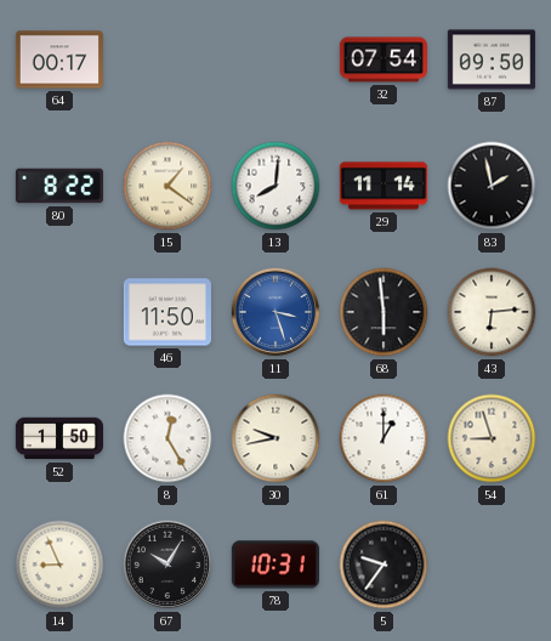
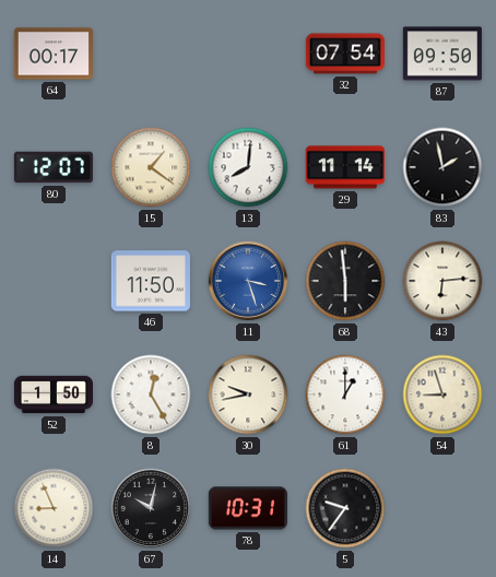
80: 8:22 -> 12:07 (54, 167)
67: 10:05 -> 10:02 (151, 508)
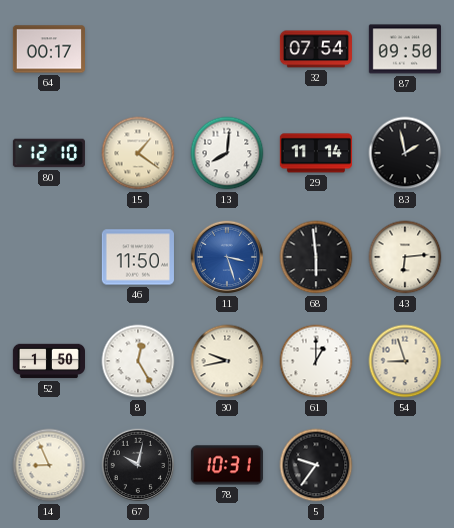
80: 12:07 -> 12:10 (49, 153)
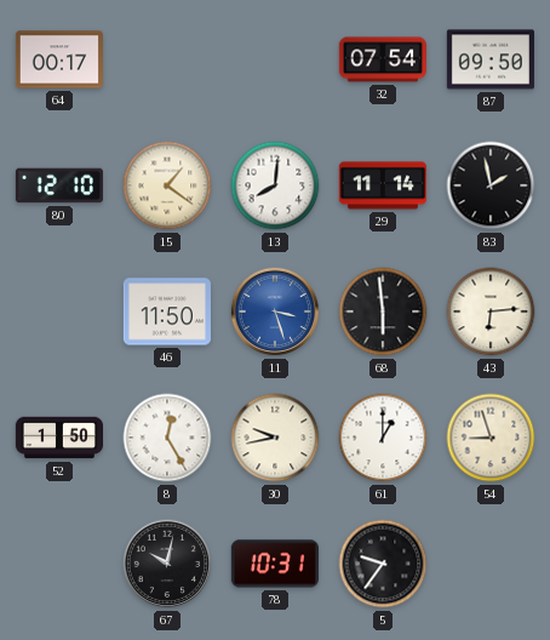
14: 8:56 -> none (49, 465)
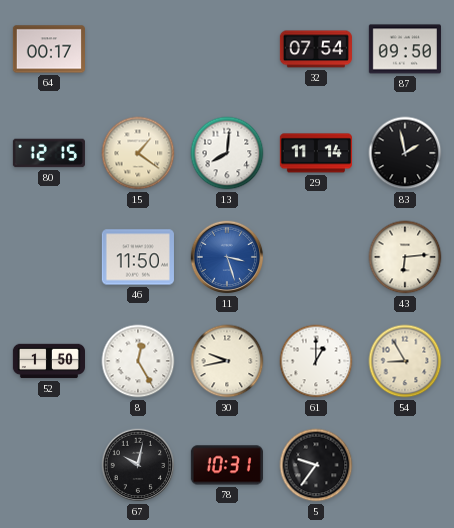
80: 12:10 -> 12:15 (49, 153)
68: 5:59 -> none (383, 312)
54: 8:57 -> 8:55 (405, 361)
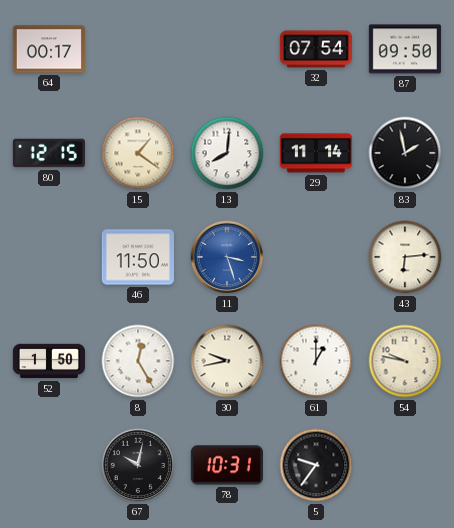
54: 8:55 -> 9:47 (405, 361)
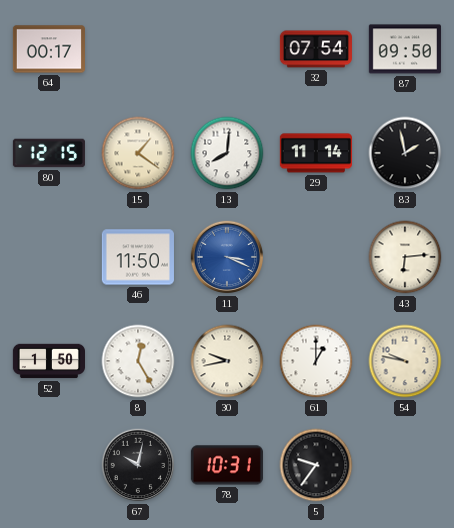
11: 3:27 -> 3:19 (227, 257)
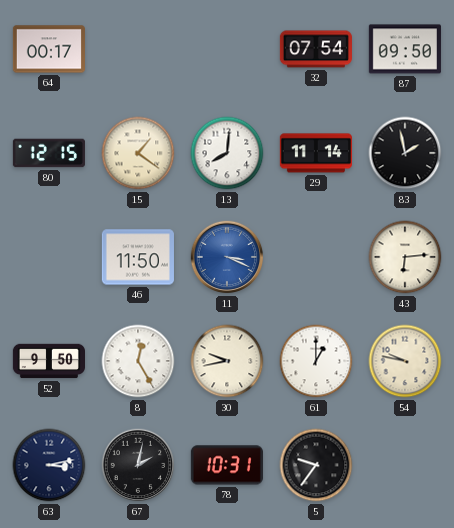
52: 1:50 -> 9:50 (48, 361)
63: none -> 3:13 (49, 465)
67: 10:02 -> 2:02 (138, 465)
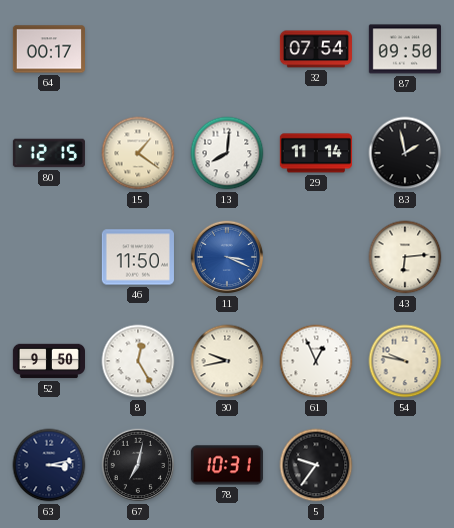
61: 1:00 -> 12:56 (316, 361)
67: 2:02 -> 7:02 (138, 465)
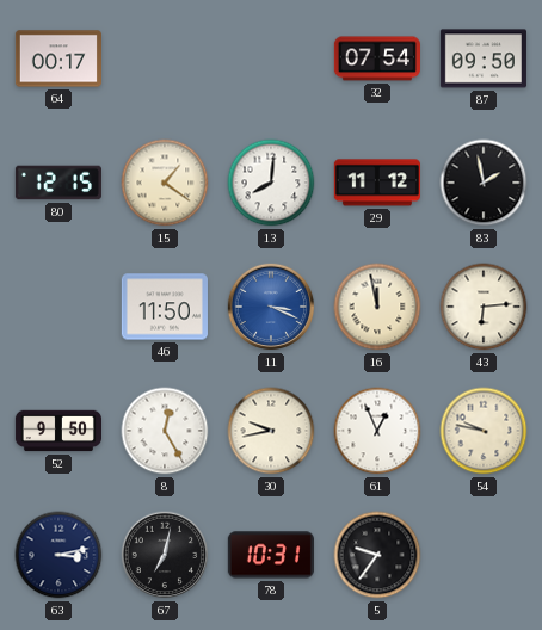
29: 11:14 -> 11:12 (377, 183)
16: none -> 11:58 (377, 307)
